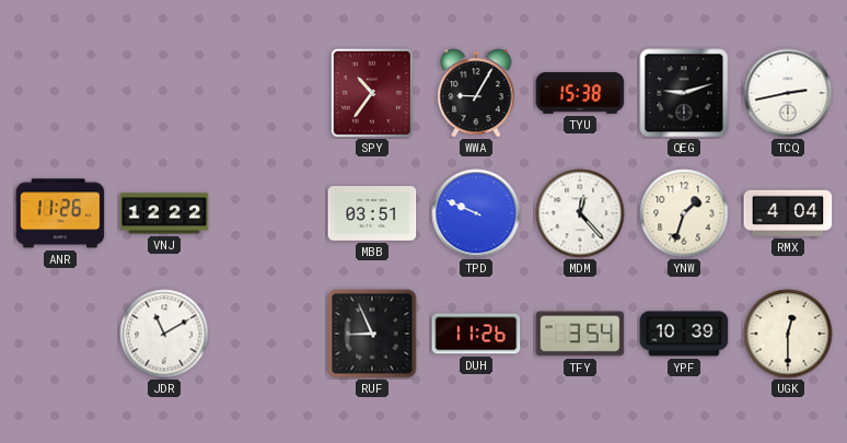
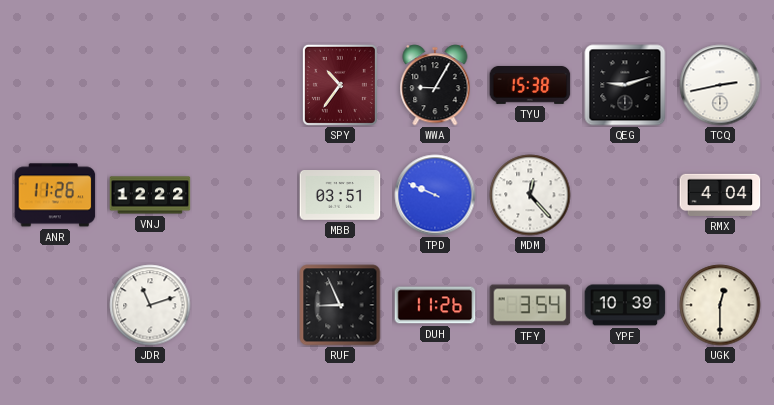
YNW: 1:33 -> none (684, 213)
JDR: 11:10 -> 11:12 (150, 305)
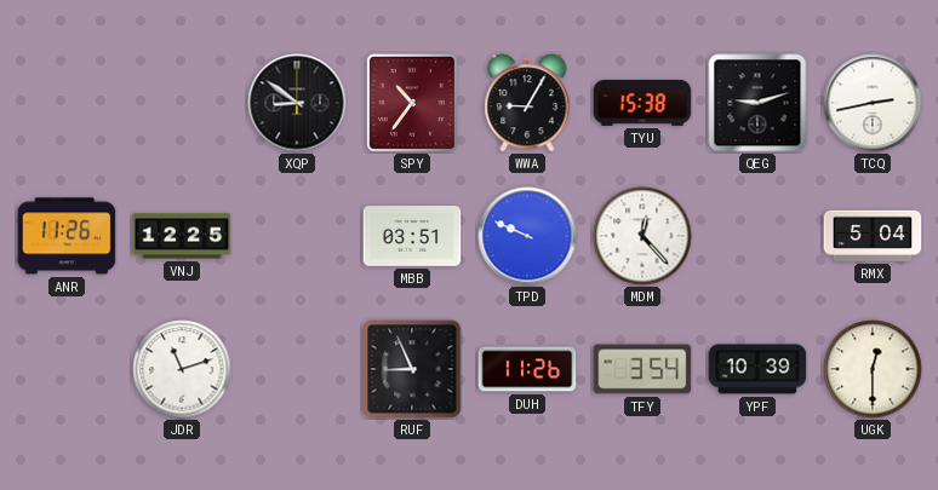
XQP: none -> 8:51 (297, 103)
VNJ: 12:22 -> 12:25 (182, 236)
RMX: 4:04 -> 5:04 (873, 236)
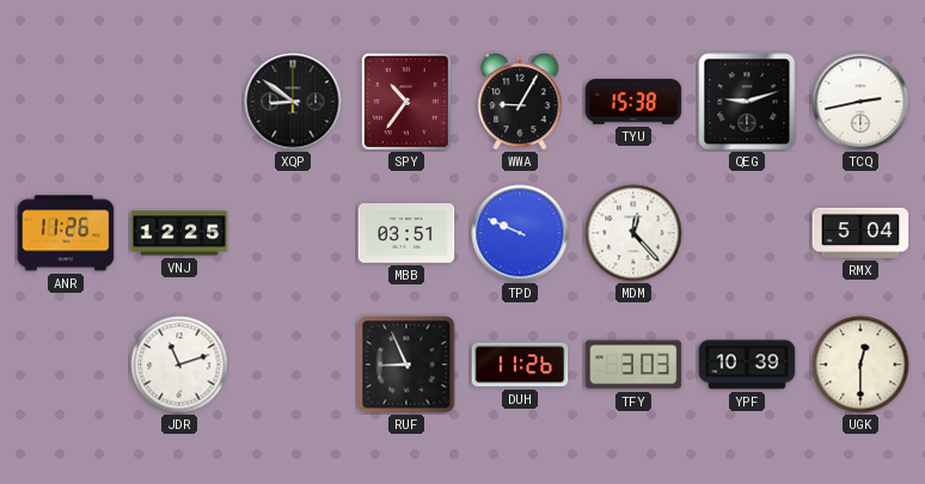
TFY: 3:54 -> 3:03 (633, 364)
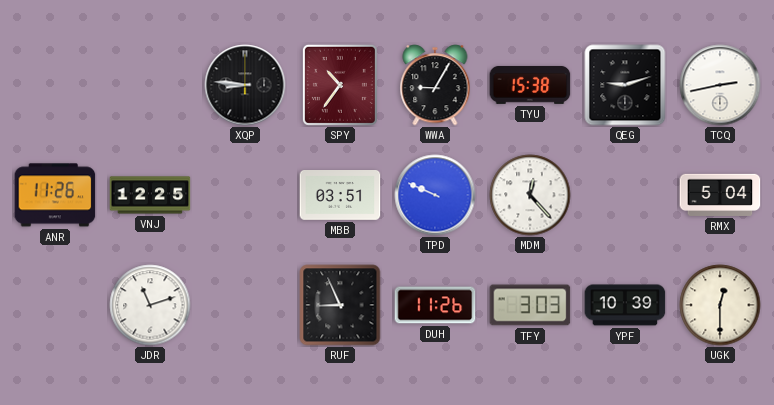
XQP: 8:51 -> 8:46 (245, 85)
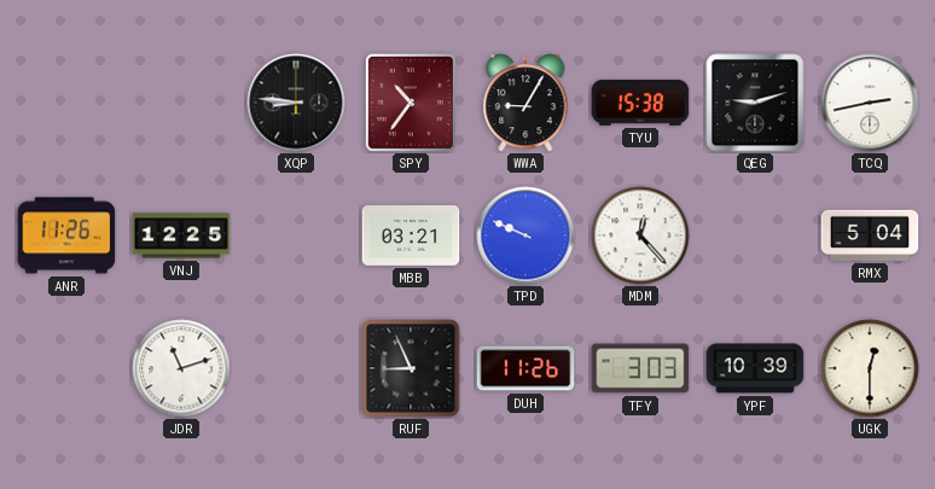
MBB: 03:51 -> 03:21 (411, 237)
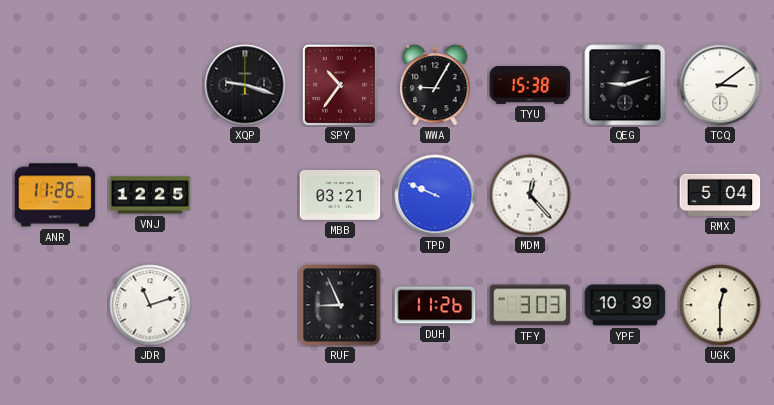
XQP: 8:46 -> 9:18 (245, 85)
TCQ: 2:43 -> 3:09 (720, 85)
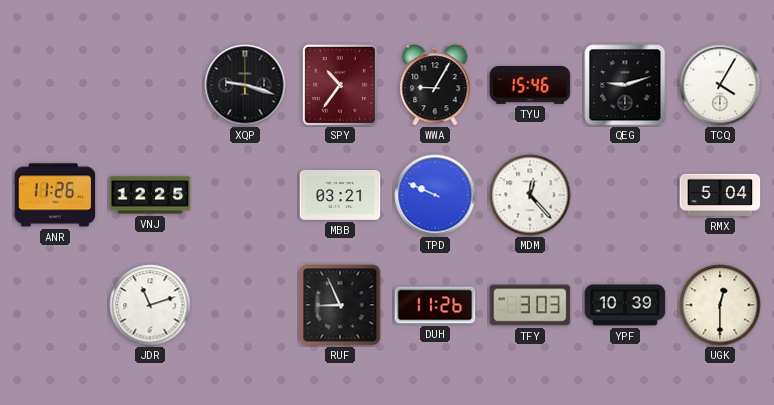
TYU: 15:38 -> 15:46 (530, 85)
TCQ: 3:09 -> 4:05 (720, 85)
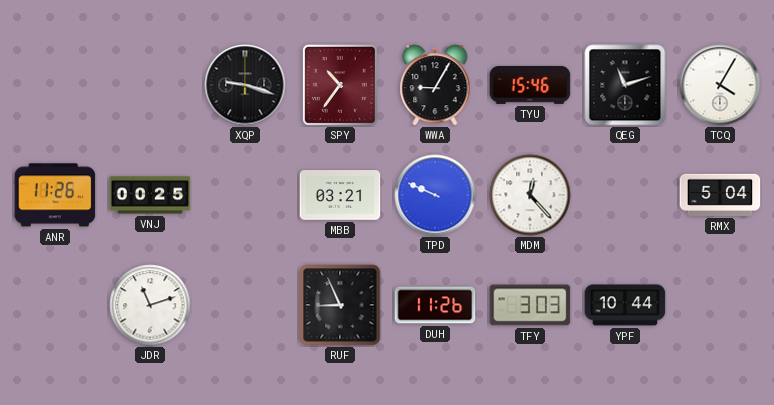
QEG: 9:12 -> 11:12 (625, 85)
VNJ: 12:25 -> 00:25 (150, 195)
YPF: 10:39 -> 10:44 (625, 305)
UGK: 12:30 -> none (720, 305)
